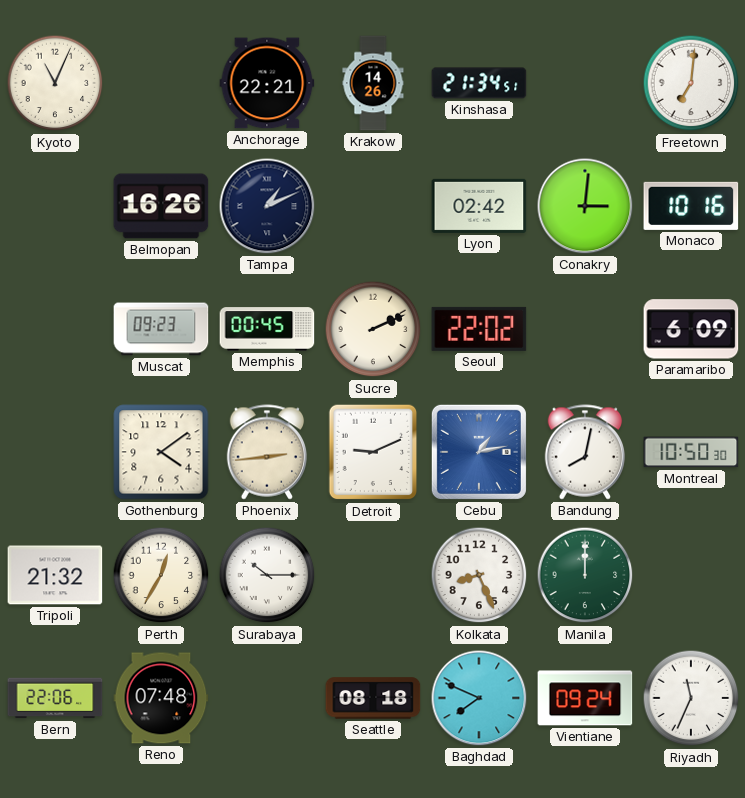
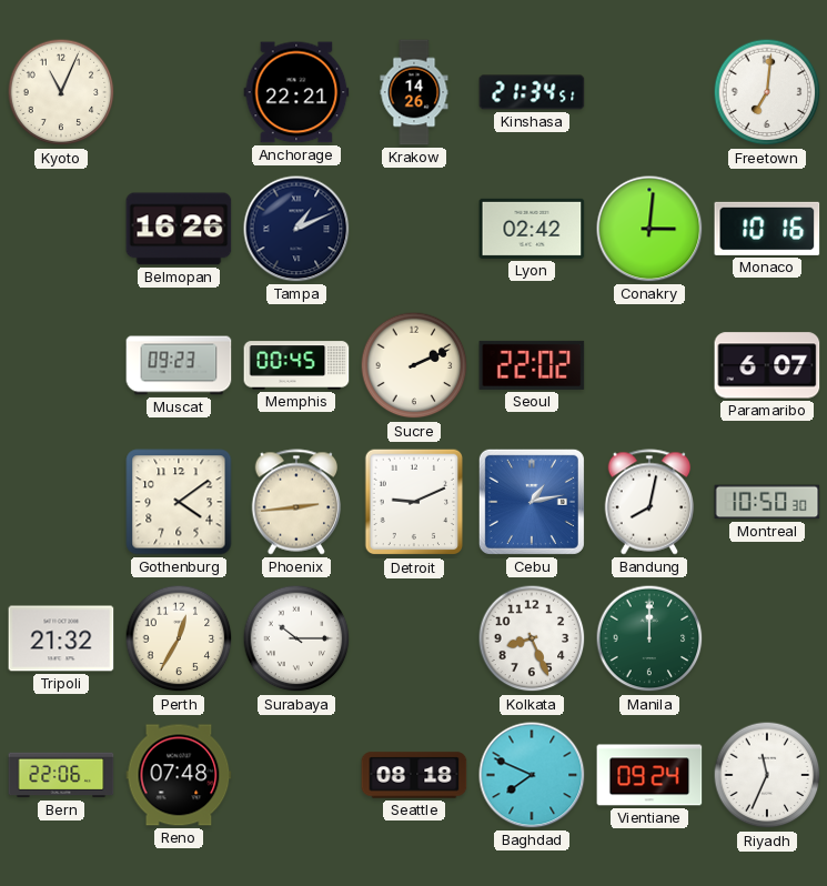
Paramaribo: 6:09 -> 6:07 (767, 365)
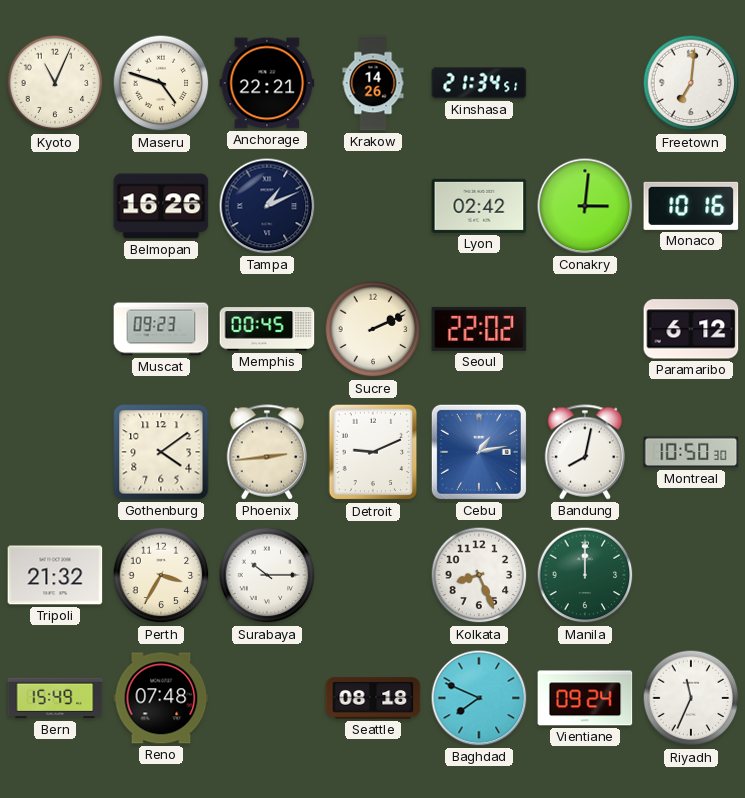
Maseru: none -> 4:48 (161, 83)
Paramaribo: 6:07 -> 6:12 (691, 329)
Perth: 12:35 -> 3:35 (161, 575)
Bern: 22:06 -> 15:49 (55, 698)
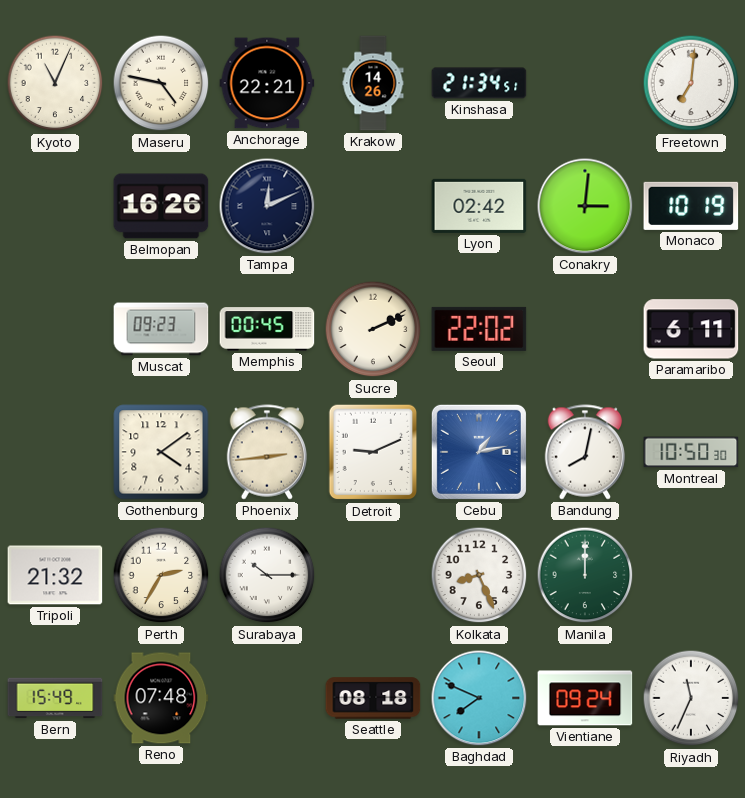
Maseru: 4:48 -> 4:47 (161, 83)
Tampa: 1:11 -> 12:11 (267, 206)
Monaco: 10:16 -> 10:19 (691, 206)
Paramaribo: 6:12 -> 6:11 (691, 329)
Perth: 3:35 -> 2:35 (161, 575)
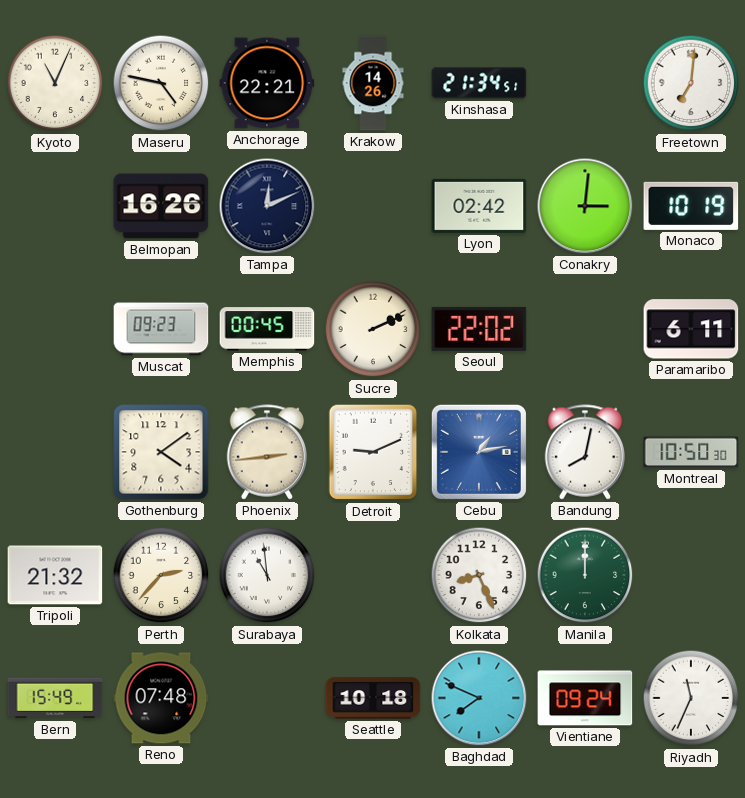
Perth: 2:35 -> 2:37 (161, 575)
Surabaya: 10:15 -> 10:59 (267, 575)
Seattle: 08:18 -> 10:18 (373, 698)
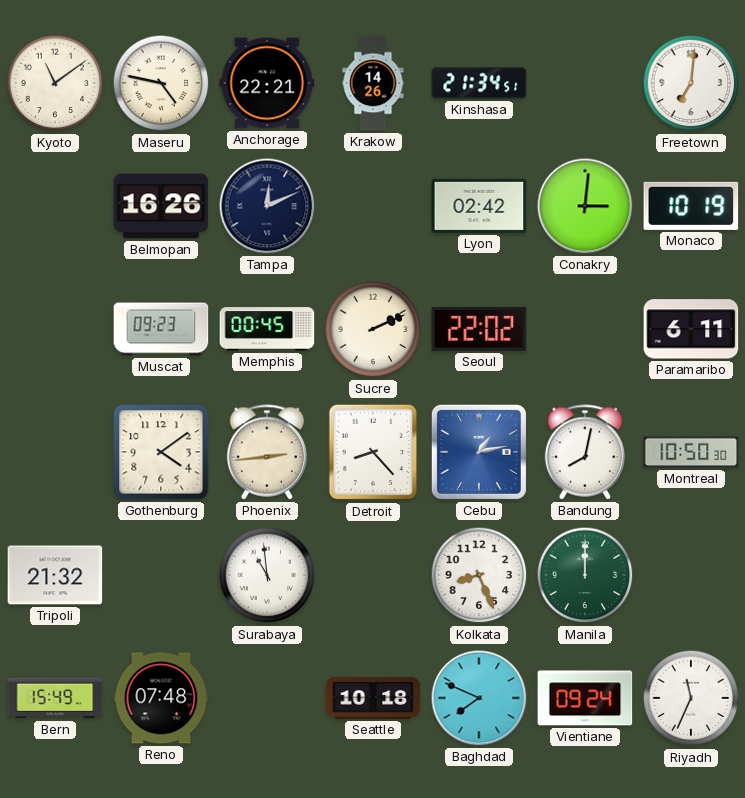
Kyoto: 11:04 -> 11:09 (55, 83)
Detroit: 9:11 -> 8:23 (373, 452)
Perth: 2:37 -> none (161, 575)
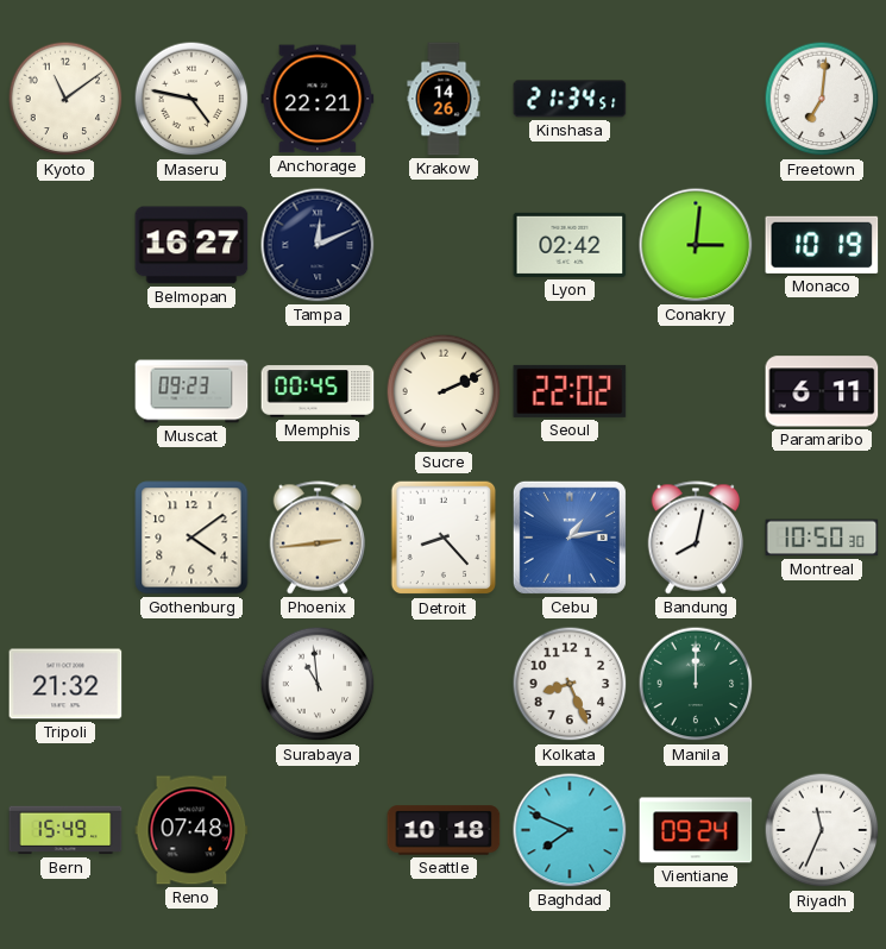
Belmopan: 16:26 -> 16:27 (191, 245)
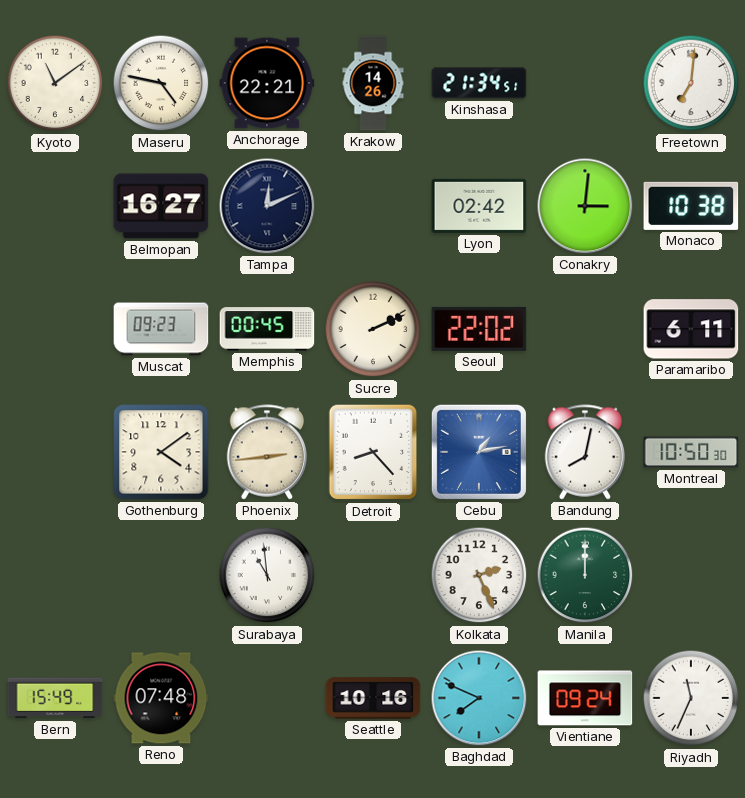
Monaco: 10:19 -> 10:38 (691, 206)
Tripoli: 21:32 -> none (65, 684)
Kolkata: 8:26 -> 2:26 (479, 575)
Seattle: 10:18 -> 10:16 (373, 698)
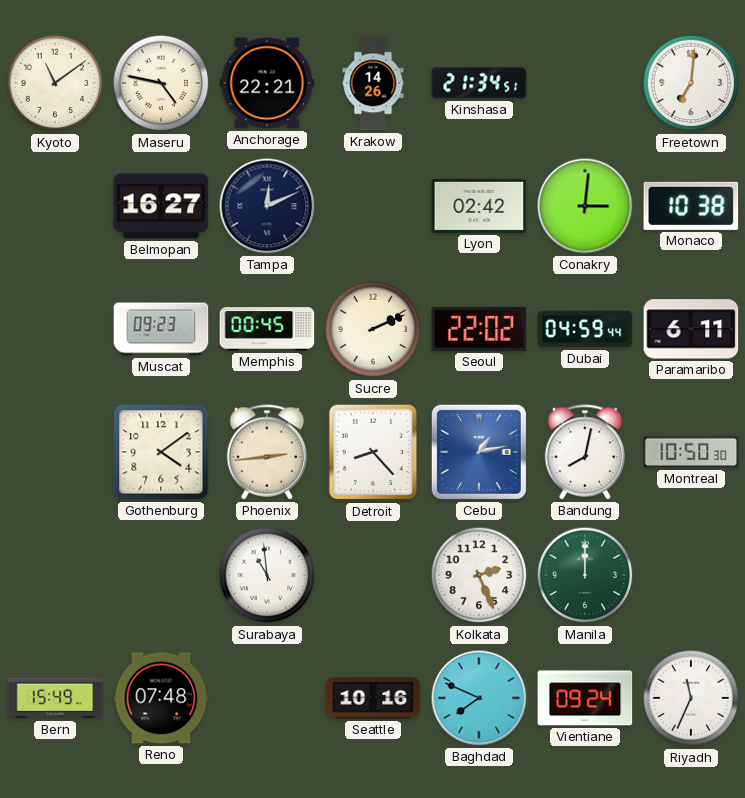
Dubai: none -> 04:59 (585, 329)
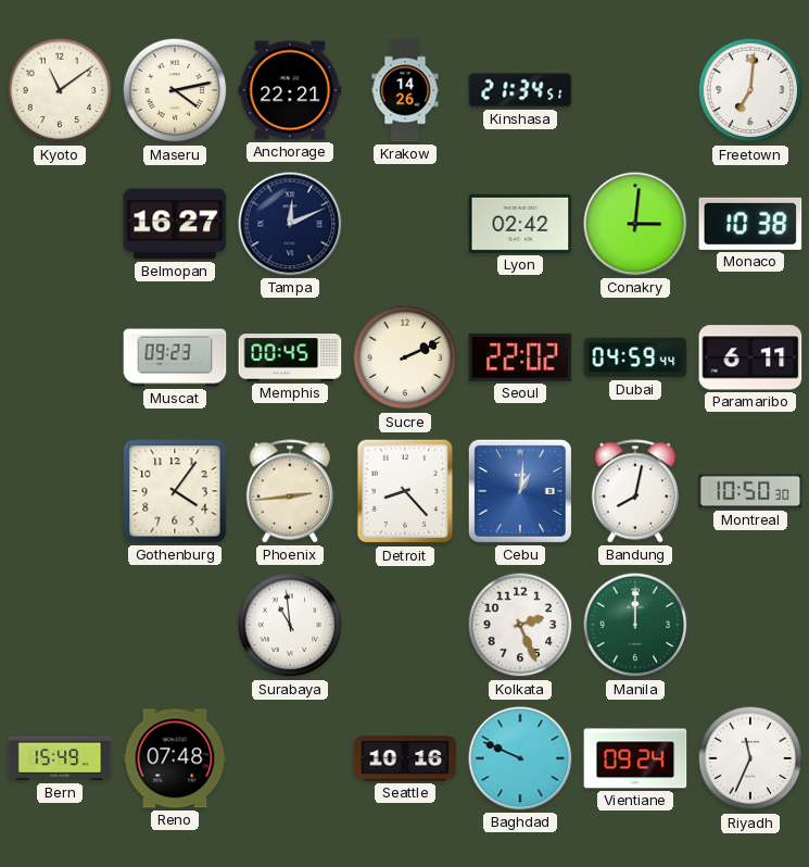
Maseru: 4:47 -> 4:13 (175, 90)
Gothenburg: 4:09 -> 4:06 (175, 491)
Cebu: 1:13 -> 1:01 (520, 491)
Baghdad: 7:49 -> 9:49 (520, 758)
